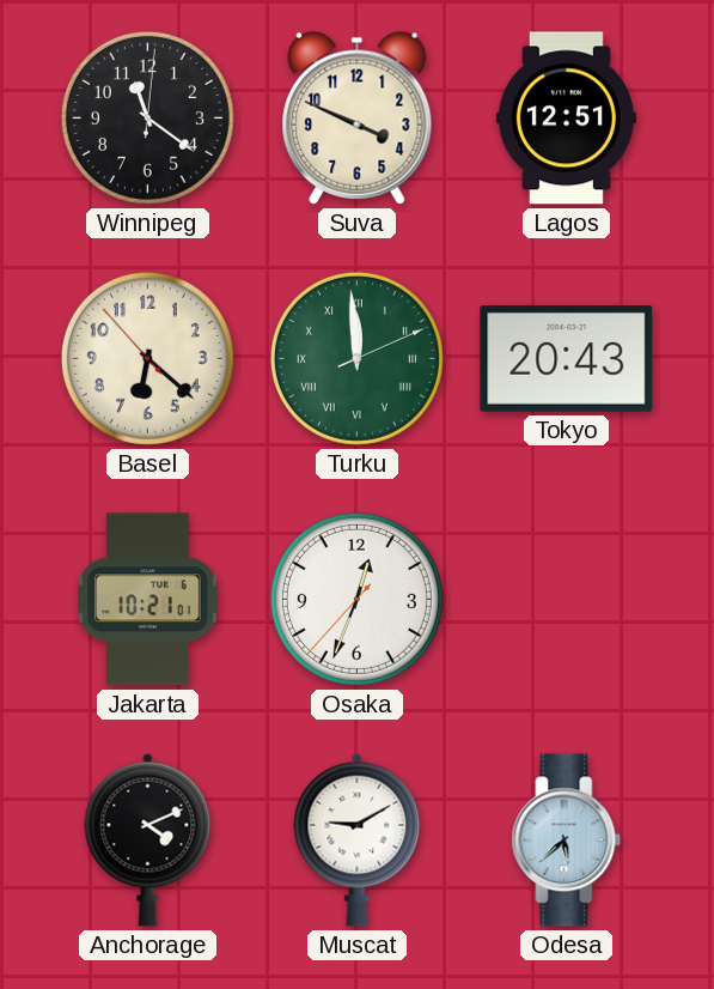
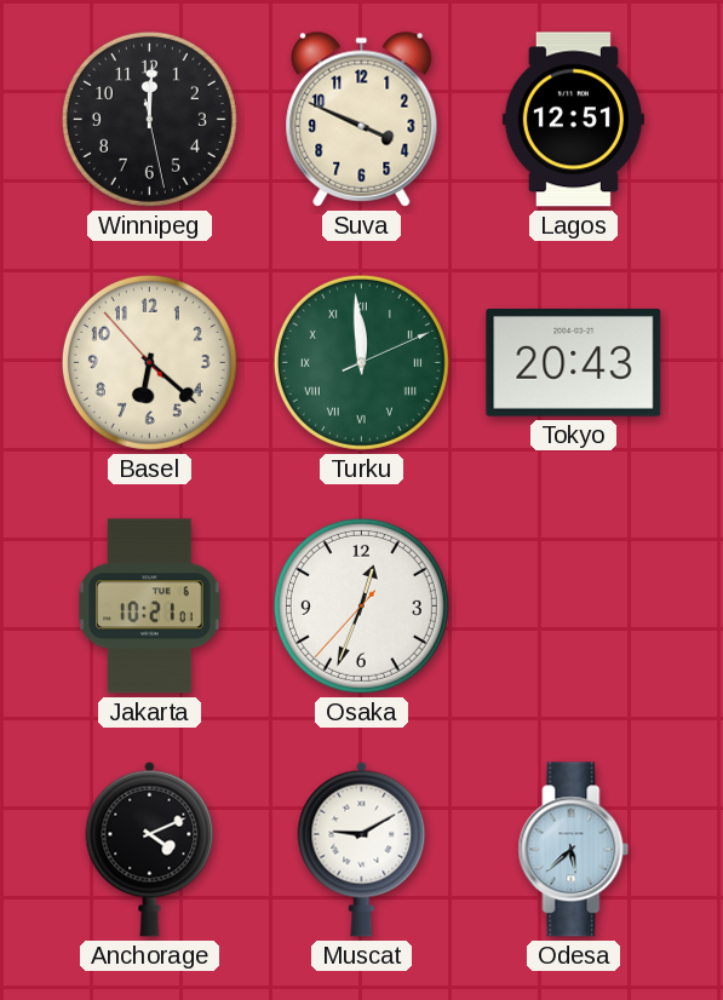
Winnipeg: 11:21 -> 12:00 (149, 119)
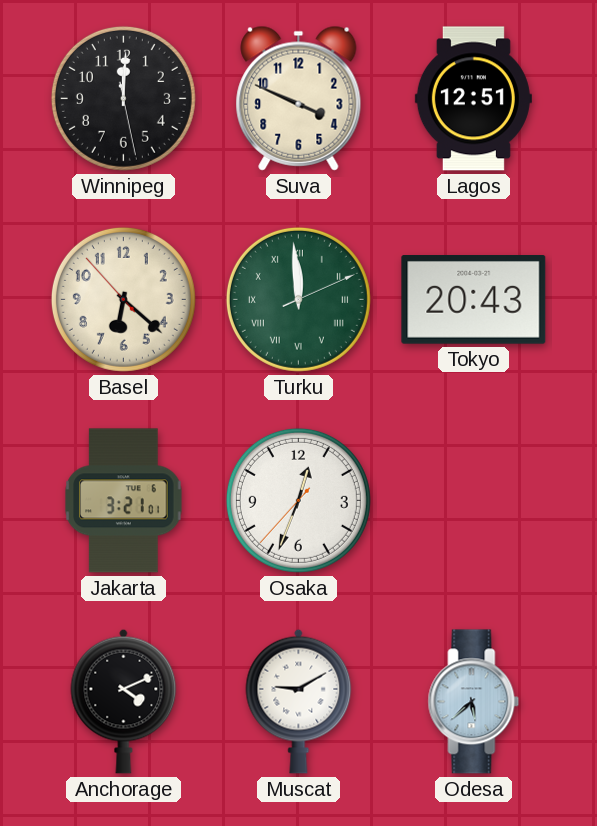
Jakarta: 10:21 -> 3:21 (124, 501)
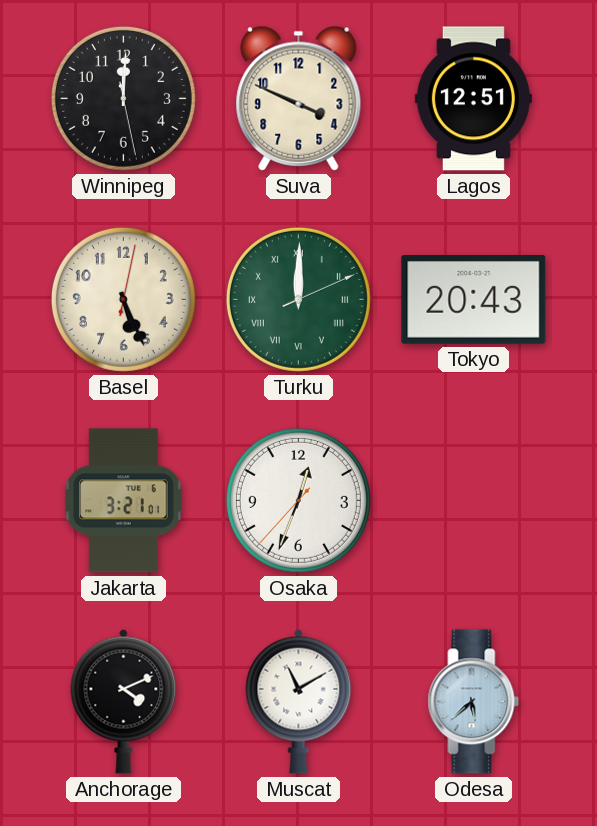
Basel: 6:21 -> 5:26 (123, 299)
Turku: 11:59 -> 12:00 (298, 299)
Muscat: 9:10 -> 11:10 (299, 701)
